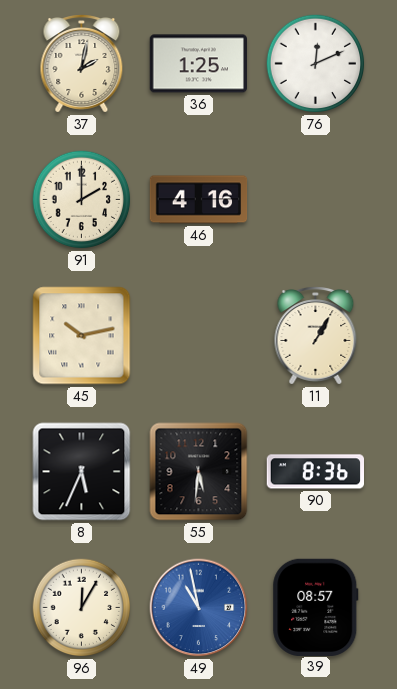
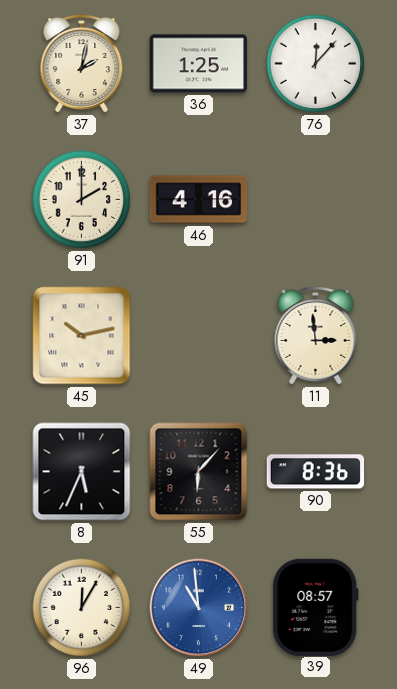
76: 12:11 -> 12:07 (316, 64)
11: 1:05 -> 2:59 (316, 336)
55: 5:31 -> 6:07 (199, 472)
49: 10:58 -> 10:59 (199, 608)
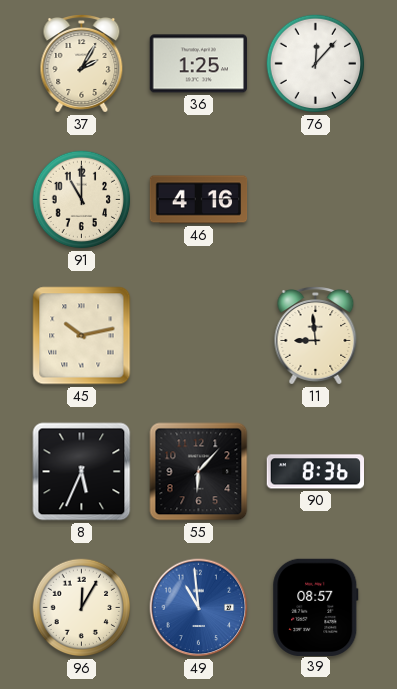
37: 2:02 -> 2:05 (82, 64)
91: 2:00 -> 11:00 (82, 200)
11: 2:59 -> 8:59 (316, 336)
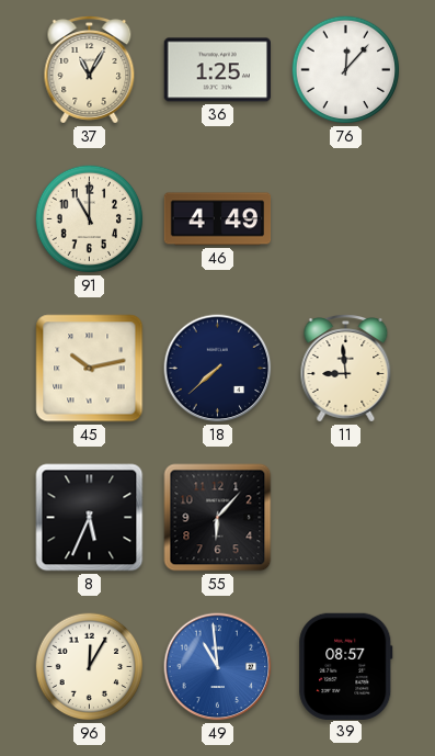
37: 2:05 -> 11:05 (90, 70)
46: 4:16 -> 4:49 (218, 219)
18: none -> 7:38 (218, 369)
90: 8:36 -> none (315, 472)
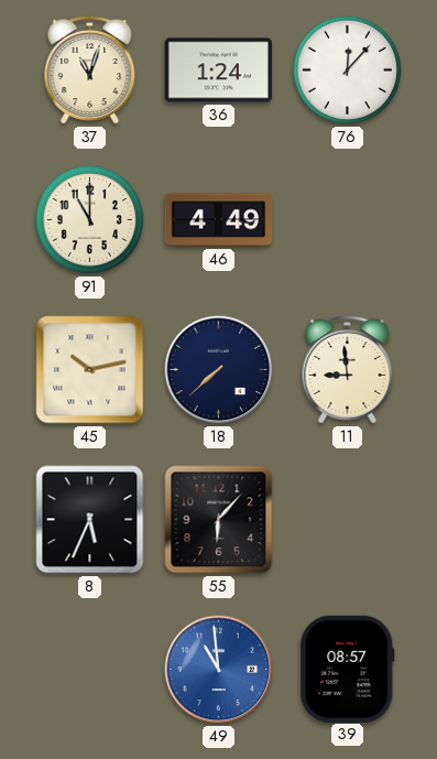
37: 11:05 -> 11:03 (90, 71)
36: 1:25 -> 1:24 (218, 71)
96: 12:05 -> none (90, 667)
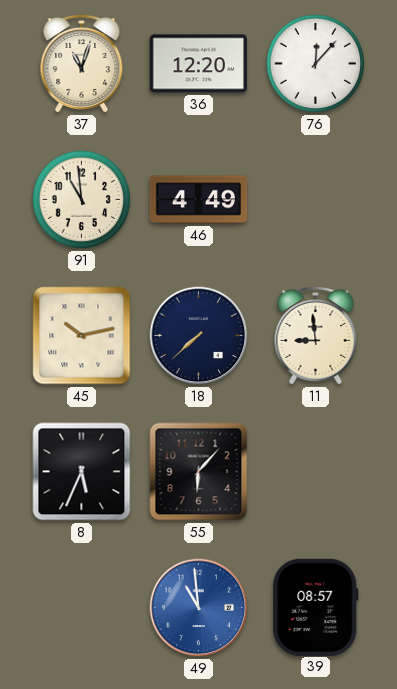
36: 1:24 -> 12:20 (198, 64)
91: 11:00 -> 10:59 (82, 200)
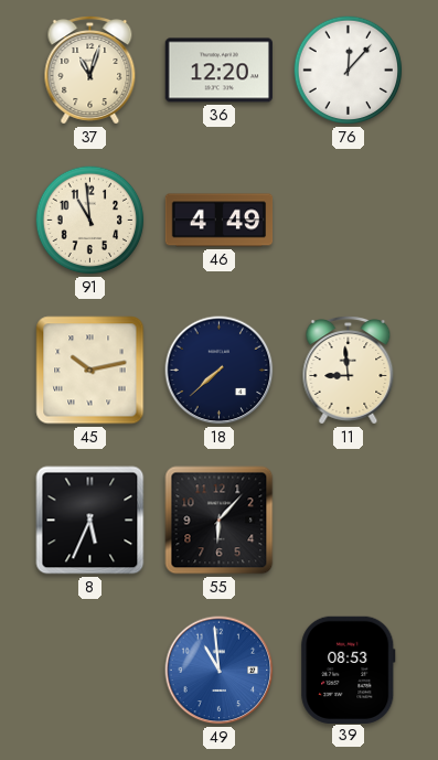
39: 08:57 -> 08:53 (349, 670)
